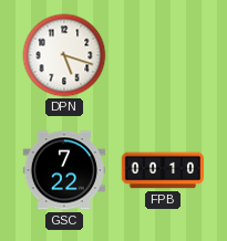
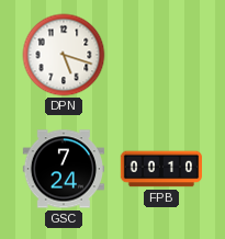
GSC: 7:22 -> 7:24 (63, 169)
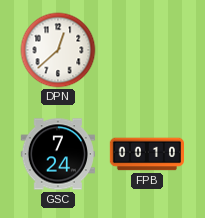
DPN: 5:18 -> 12:38 (58, 50)
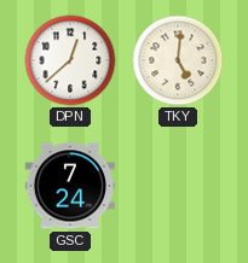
TKY: none -> 5:01 (178, 60)
FPB: 00:10 -> none (146, 154)
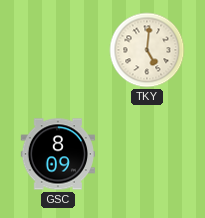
DPN: 12:38 -> none (70, 60)
GSC: 7:24 -> 8:09 (57, 154)
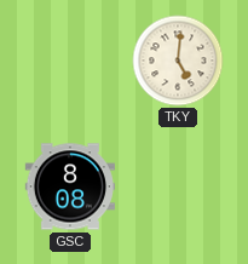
GSC: 8:09 -> 8:08 (69, 186)
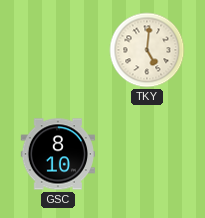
GSC: 8:08 -> 8:10 (57, 154)
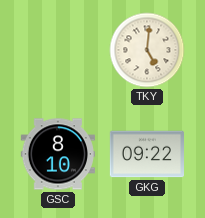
GKG: none -> 09:22 (146, 154)
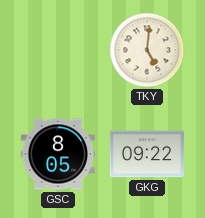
GSC: 8:10 -> 8:05 (57, 154)
